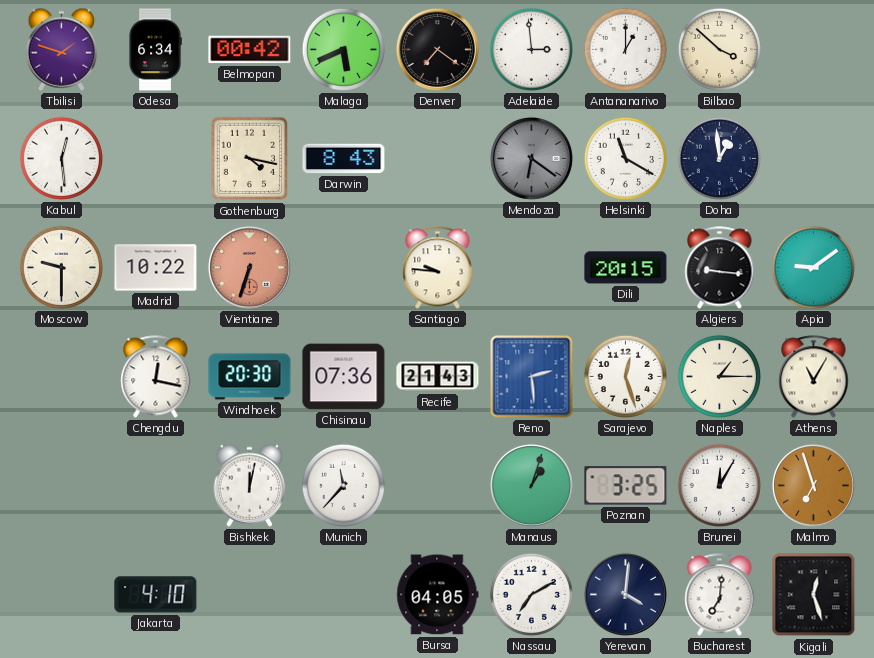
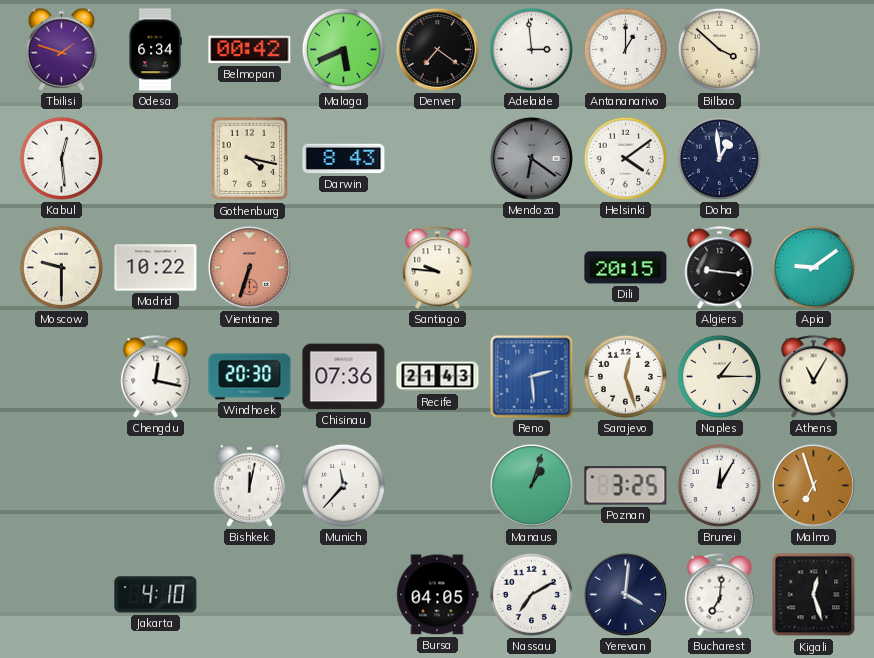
Helsinki: 11:20 -> 4:09 (625, 158)
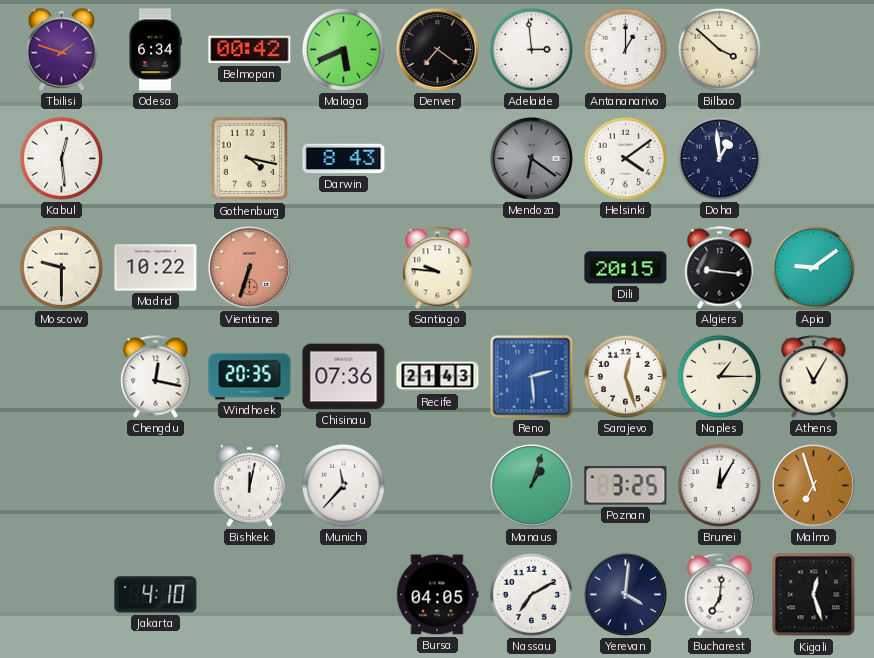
Windhoek: 20:30 -> 20:35 (250, 377)
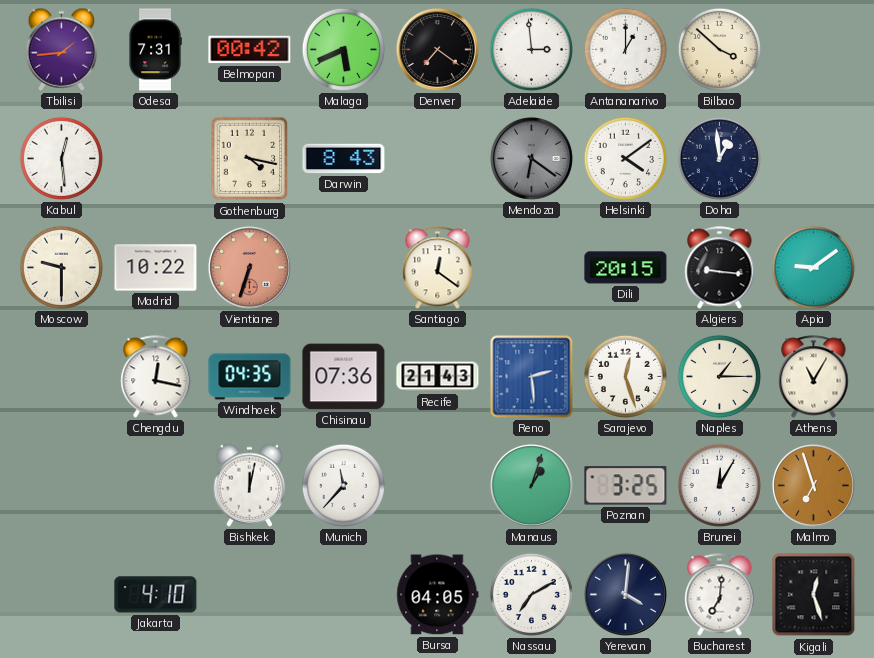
Tbilisi: 1:48 -> 1:44 (62, 49)
Odesa: 6:34 -> 7:31 (155, 50)
Santiago: 9:46 -> 12:21 (438, 268)
Windhoek: 20:35 -> 04:35 (250, 377)
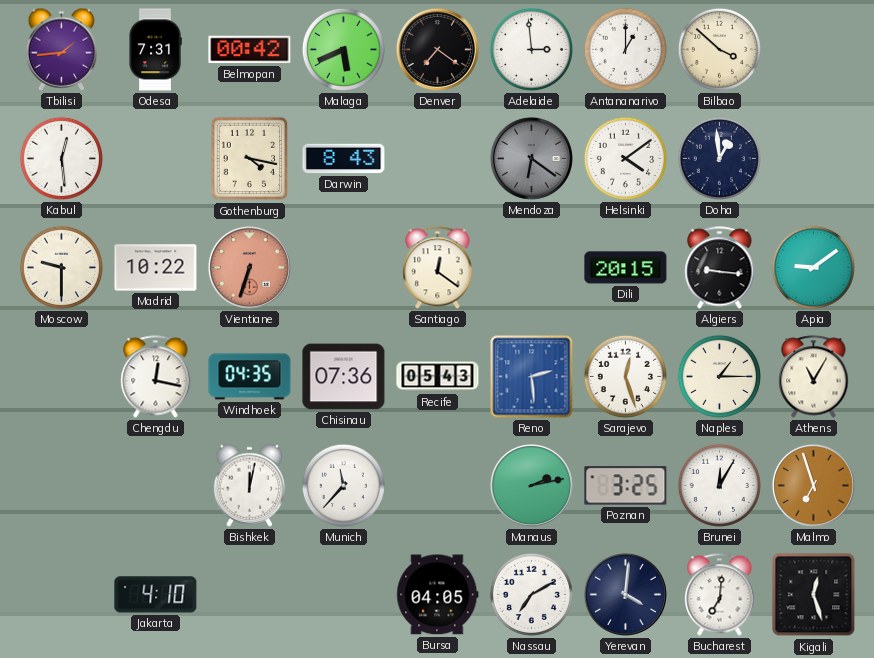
Recife: 21:43 -> 05:43 (438, 377)
Manaus: 1:03 -> 2:13 (531, 485)
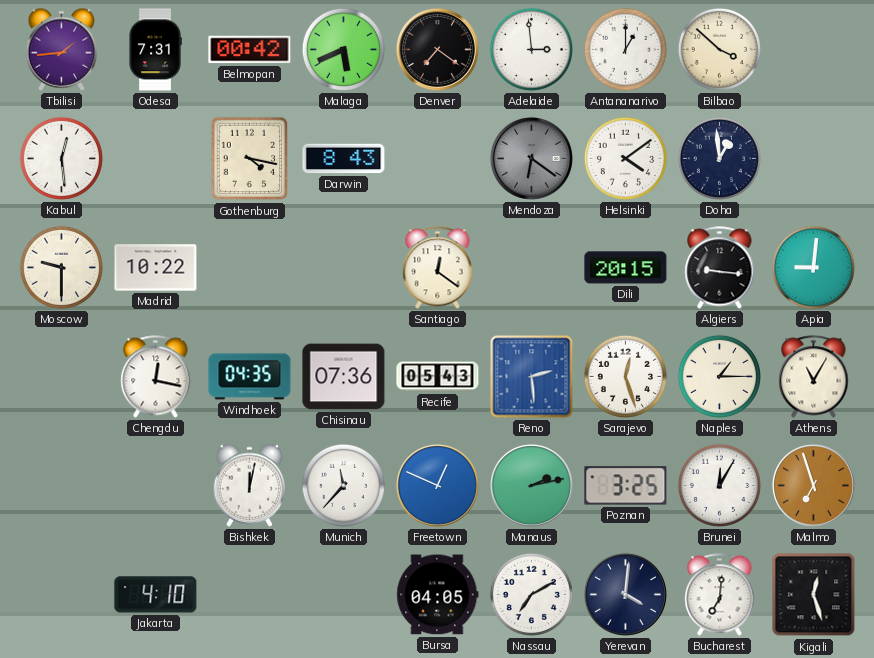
Vientiane: 6:33 -> none (249, 267)
Apia: 9:09 -> 9:01 (813, 267)
Freetown: none -> 12:49 (437, 485)
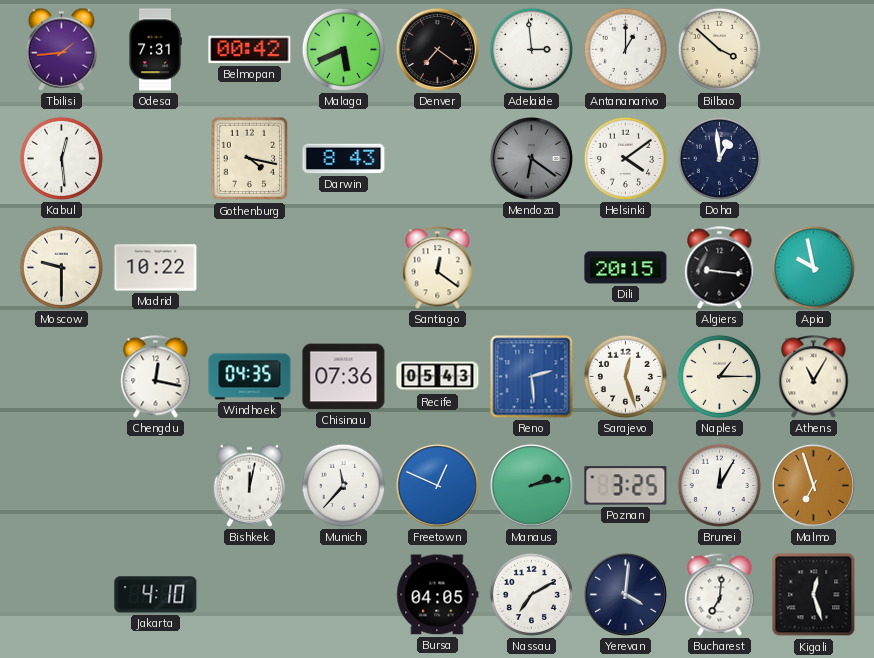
Apia: 9:01 -> 9:58 (813, 267)
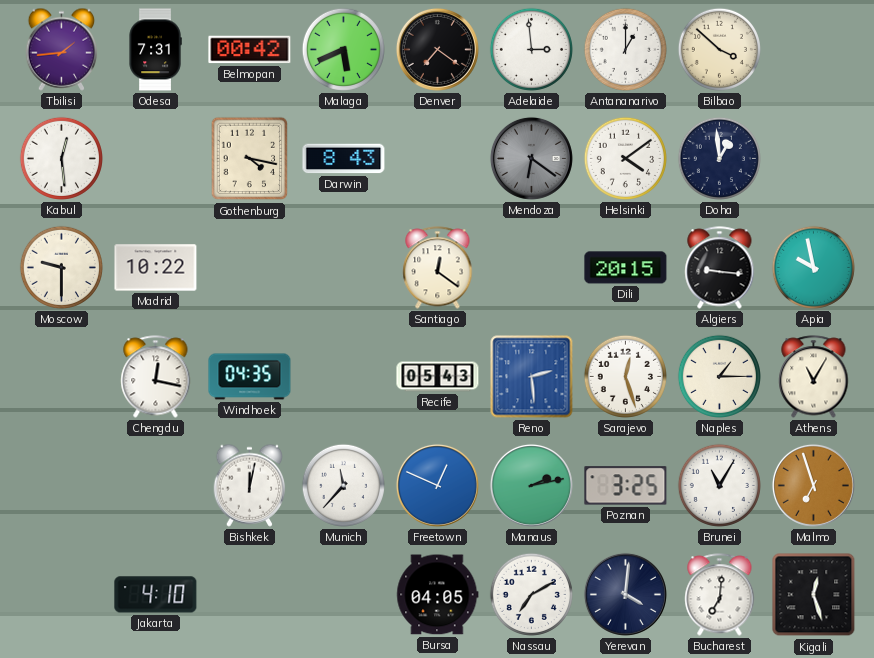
Chisinau: 07:36 -> none (344, 377)
Brunei: 12:05 -> 11:05 (719, 485)
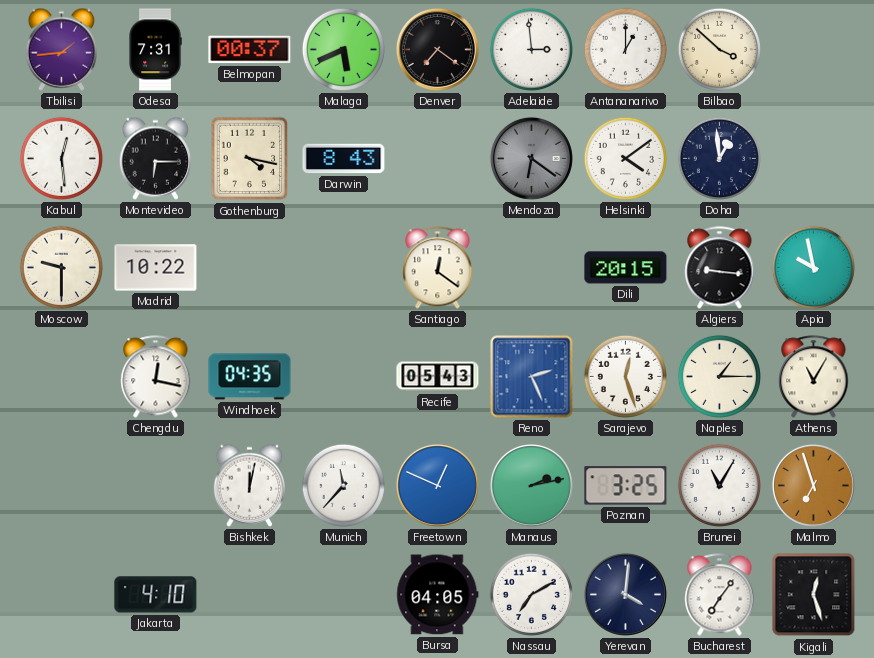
Belmopan: 00:42 -> 00:37 (250, 50)
Montevideo: none -> 6:15 (156, 158)
Reno: 2:29 -> 2:26 (532, 377)
Bucharest: 7:01 -> 7:06 (720, 595)
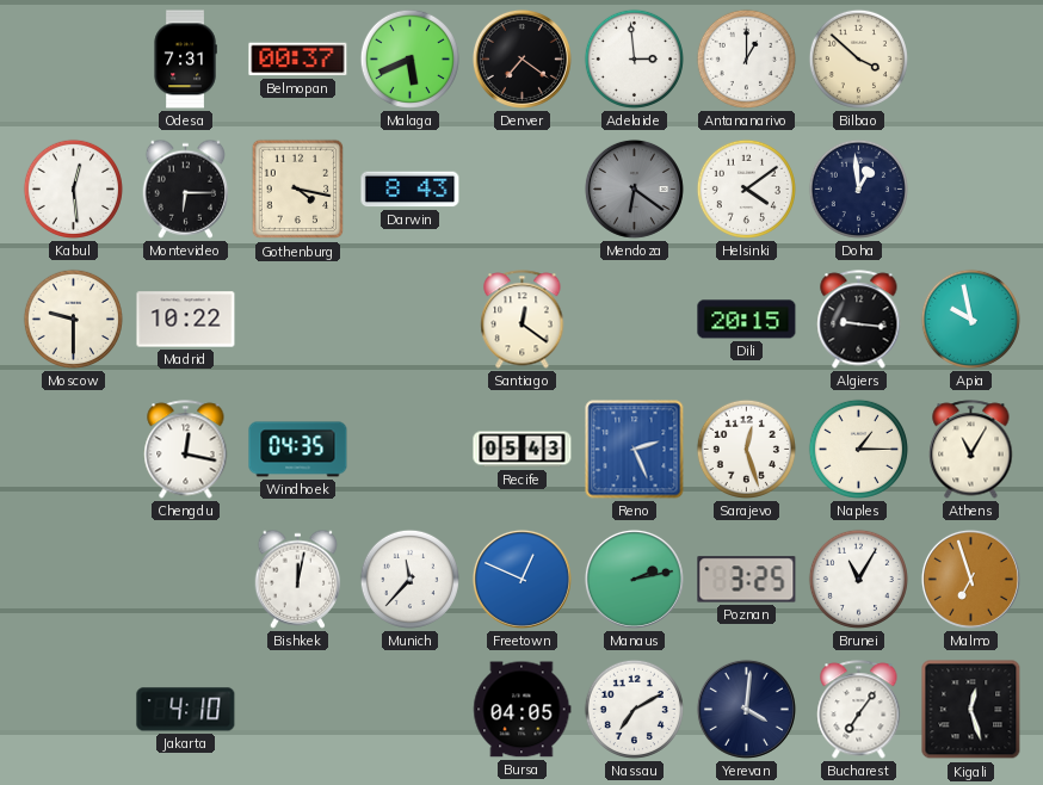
Tbilisi: 1:44 -> none (62, 49)
